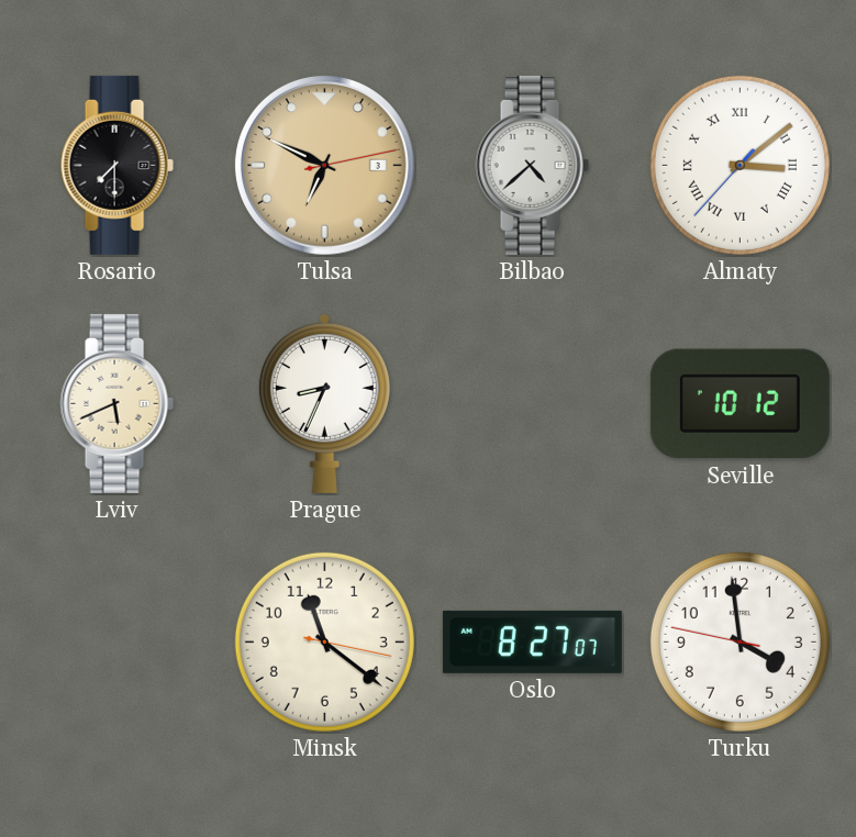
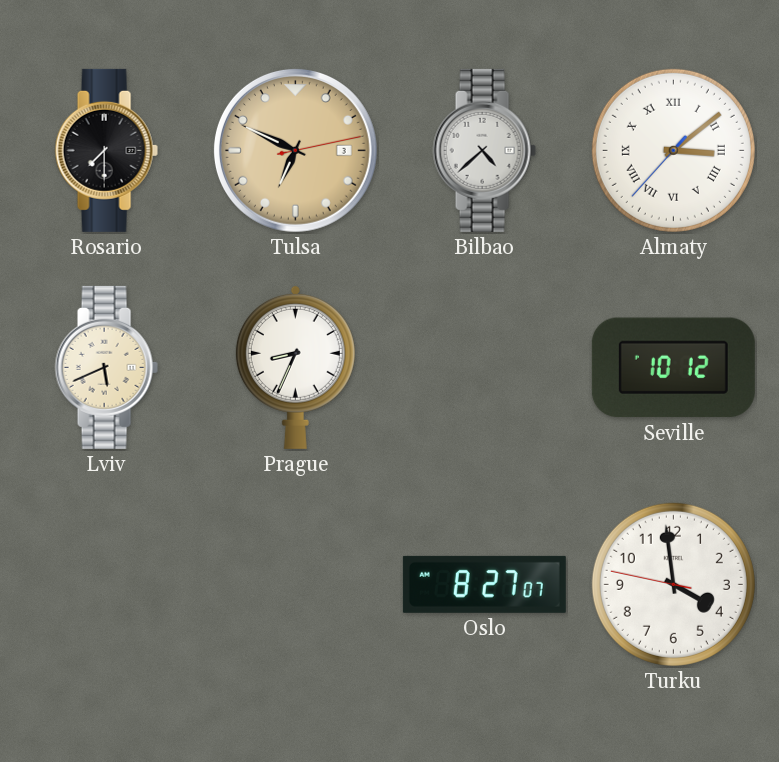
Minsk: 11:21 -> none (324, 641)
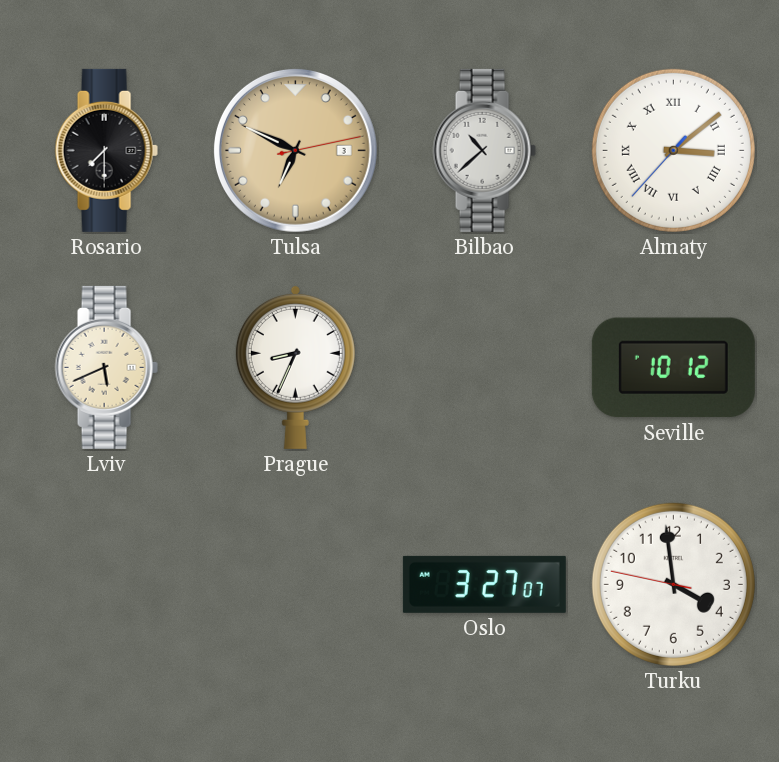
Bilbao: 4:38 -> 10:38 (484, 150)
Oslo: 8:27 -> 3:27 (484, 584)
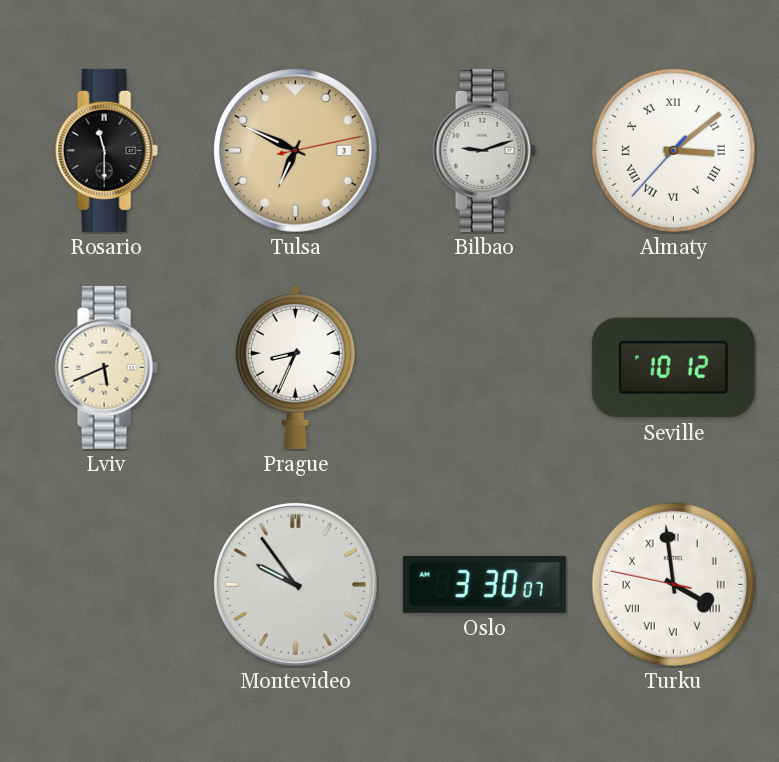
Rosario: 7:30 -> 11:30 (106, 150)
Bilbao: 10:38 -> 9:12 (484, 150)
Montevideo: none -> 9:54 (295, 584)
Oslo: 3:27 -> 3:30 (484, 584)
Turku numerals: Arabic -> Roman (673, 584)
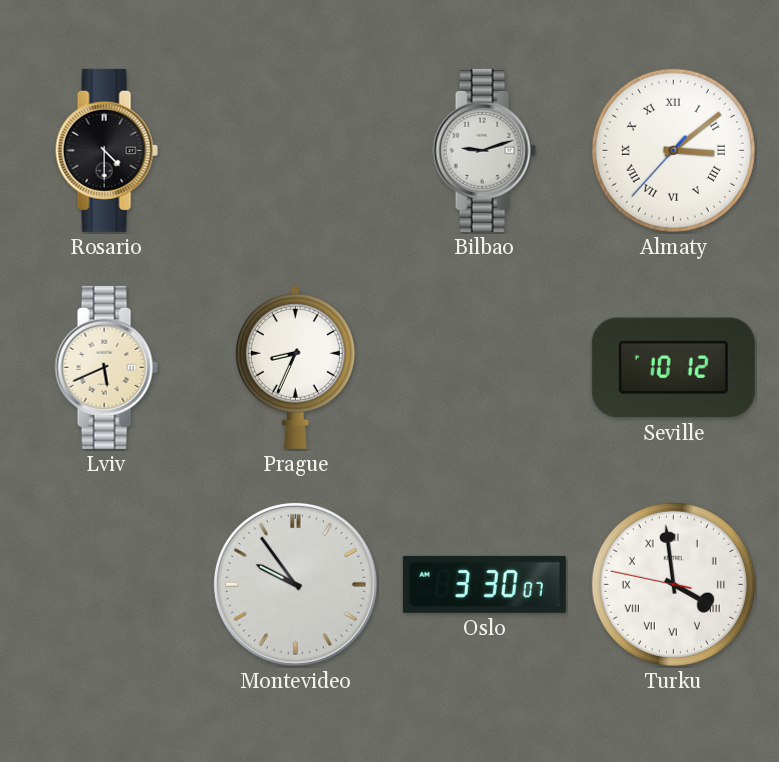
Rosario: 11:30 -> 4:30 (106, 150)
Tulsa: 6:49 -> none (295, 150)
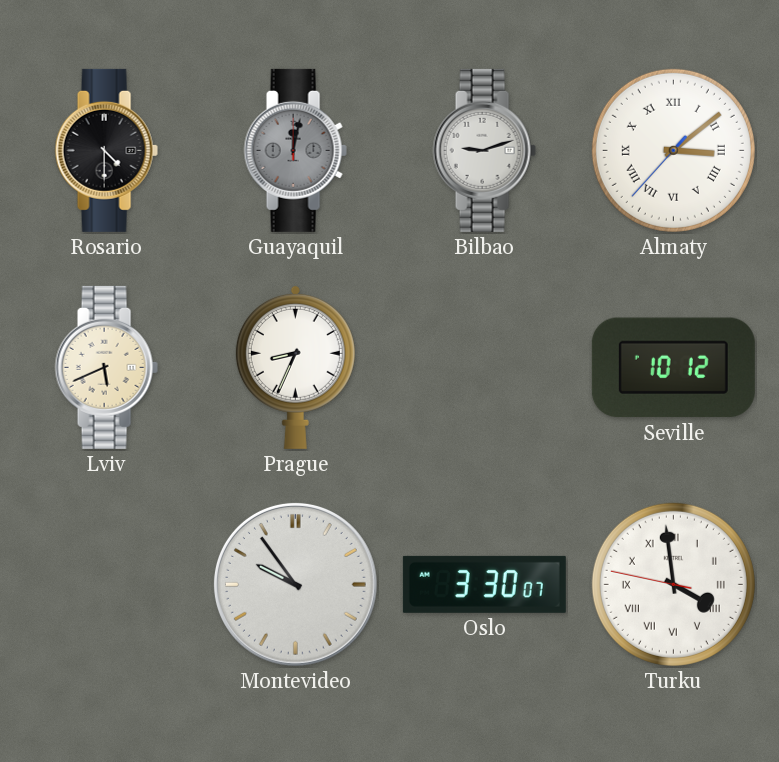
Guayaquil: none -> 12:02 (295, 150)
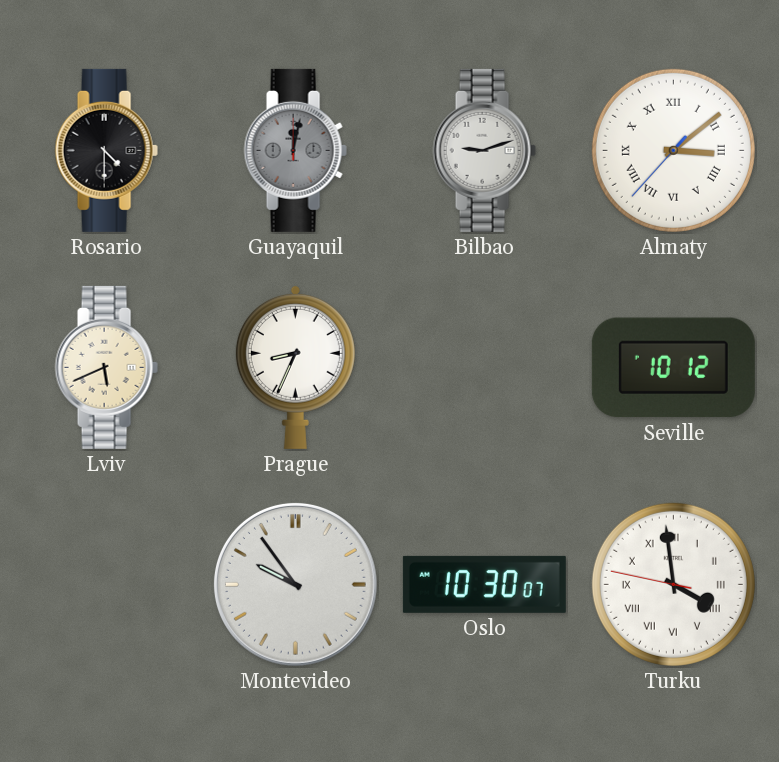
Oslo: 3:30 -> 10:30 (484, 584)
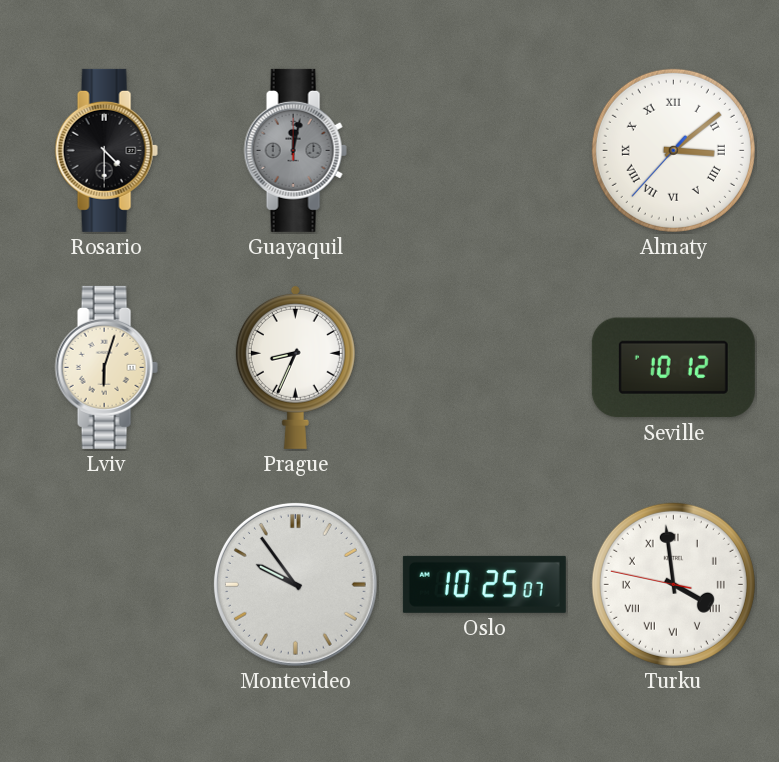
Bilbao: 9:12 -> none (484, 150)
Lviv: 5:41 -> 6:03 (106, 367)
Oslo: 10:30 -> 10:25 (484, 584)
